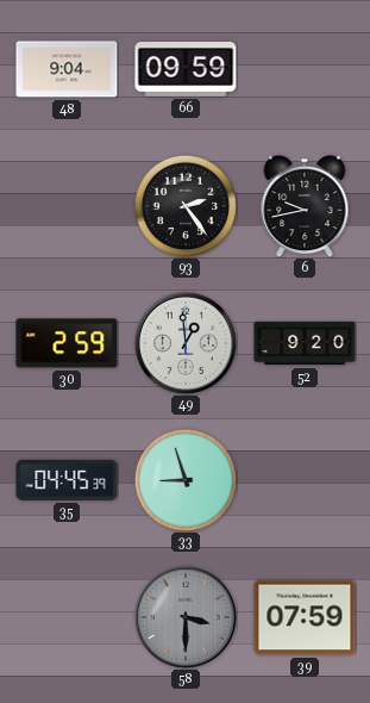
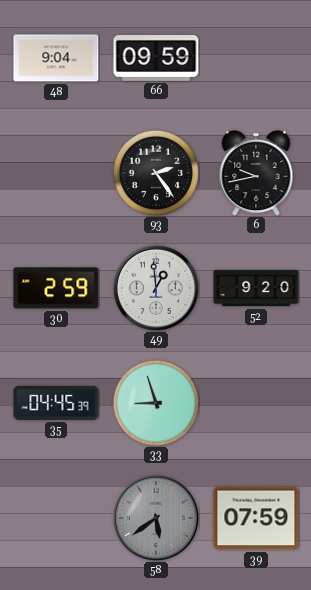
58: 3:30 -> 5:39 (156, 518)
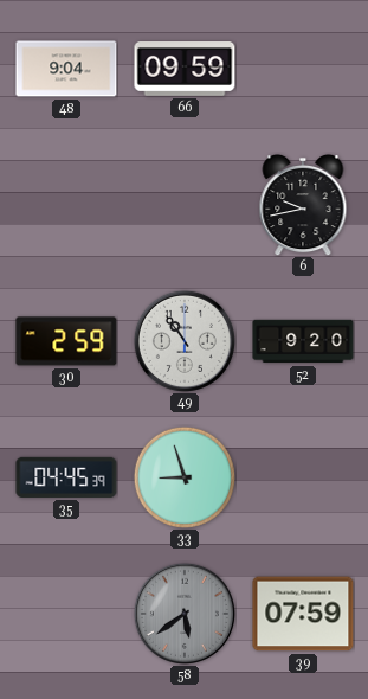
93: 2:24 -> none (155, 172)
49: 12:59 -> 10:54 (185, 341)
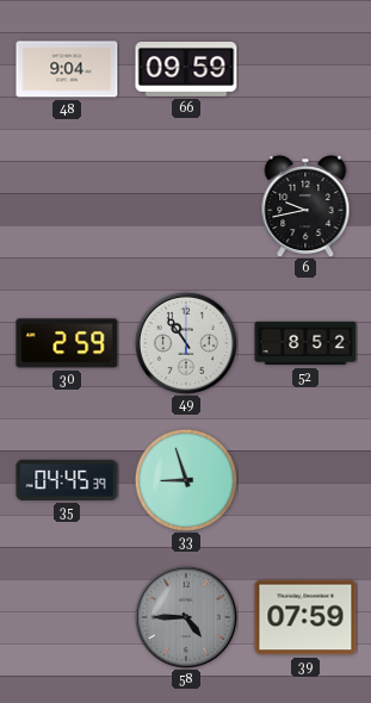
52: 9:20 -> 8:52 (305, 343)
58: 5:39 -> 4:45 (186, 617)
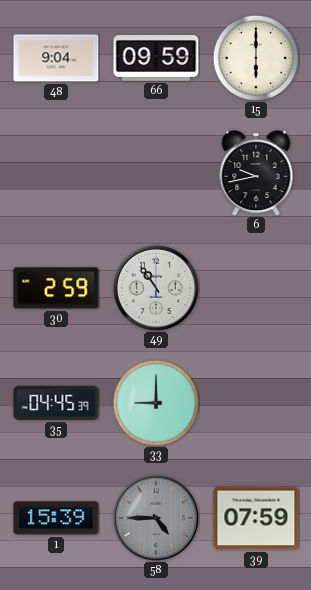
15: none -> 6:00 (255, 57)
52: 8:52 -> none (305, 343)
33: 8:57 -> 9:00 (155, 402)
1: none -> 15:39 (56, 518)
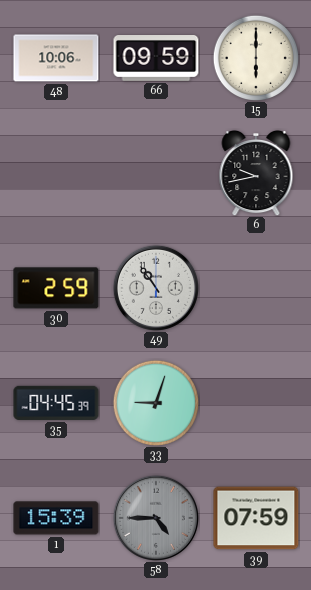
48: 9:04 -> 10:06 (56, 58)
33: 9:00 -> 9:03 (155, 402)
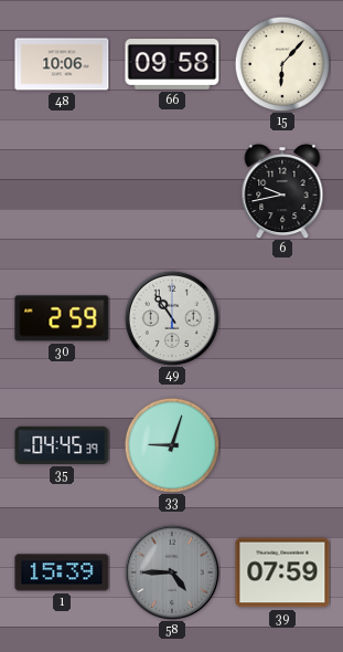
66: 09:59 -> 09:58 (172, 65)
15: 6:00 -> 6:07 (281, 63)
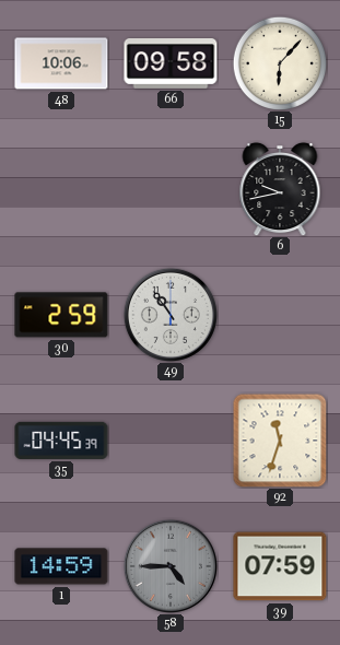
33: 9:03 -> none (171, 444)
92: none -> 11:33 (280, 441)
1: 15:39 -> 14:59 (61, 566)
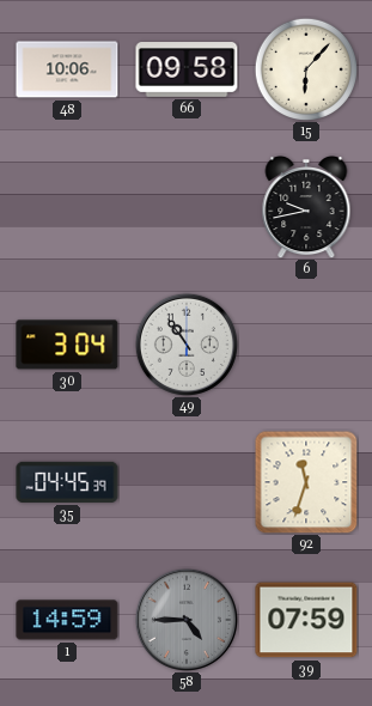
30: 2:59 -> 3:04 (67, 345)
